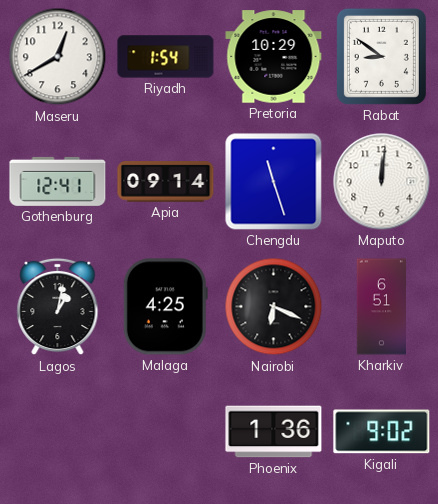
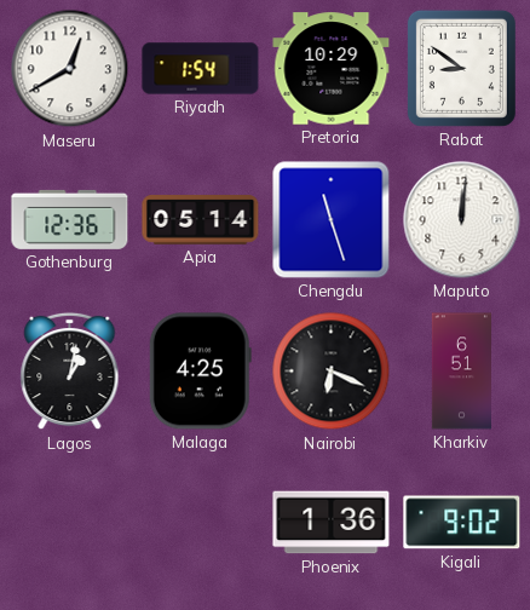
Gothenburg: 12:41 -> 12:36 (70, 219)
Apia: 09:14 -> 05:14 (201, 220)
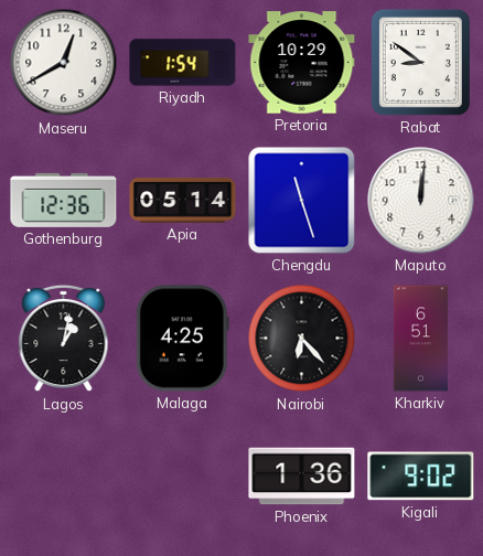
Nairobi: 6:19 -> 6:23 (302, 339)
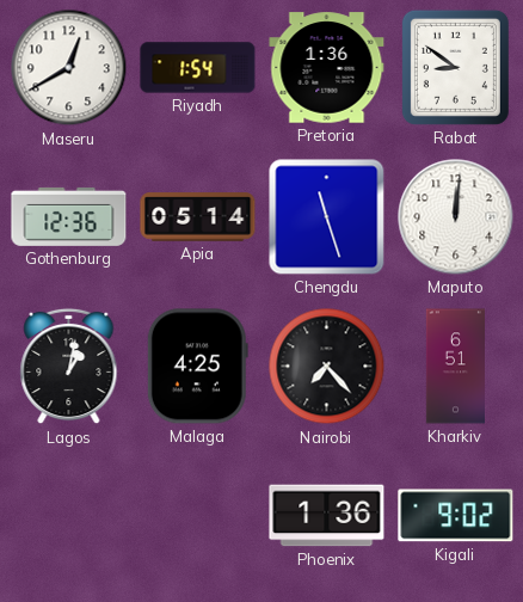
Pretoria: 10:29 -> 1:36 (327, 68)
Nairobi: 6:23 -> 7:23 (327, 367)
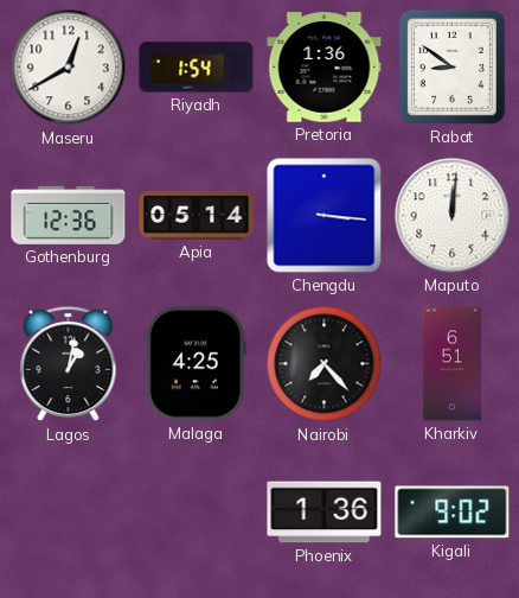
Chengdu: 11:27 -> 3:16 (325, 216)
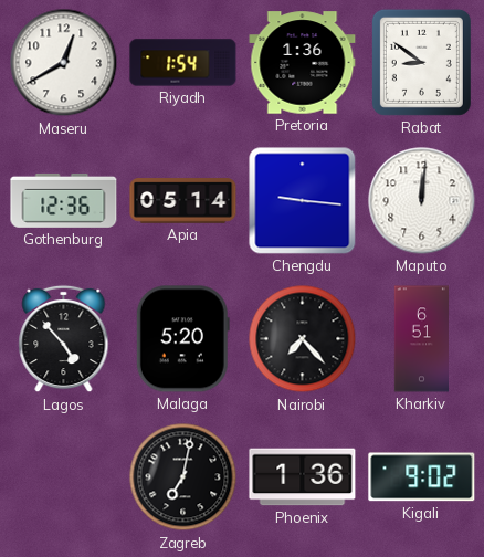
Chengdu: 3:16 -> 9:16 (303, 201)
Lagos: 1:02 -> 4:53 (64, 339)
Malaga: 4:25 -> 5:20 (182, 339)
Zagreb: none -> 7:02 (183, 477)
